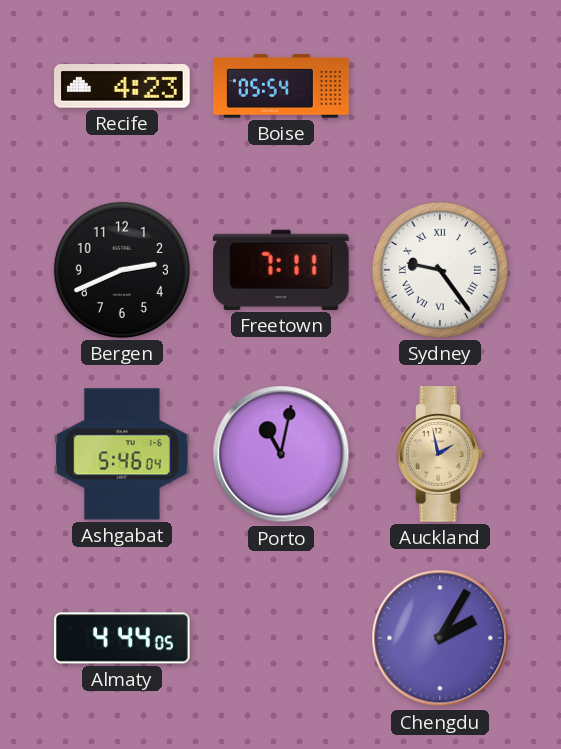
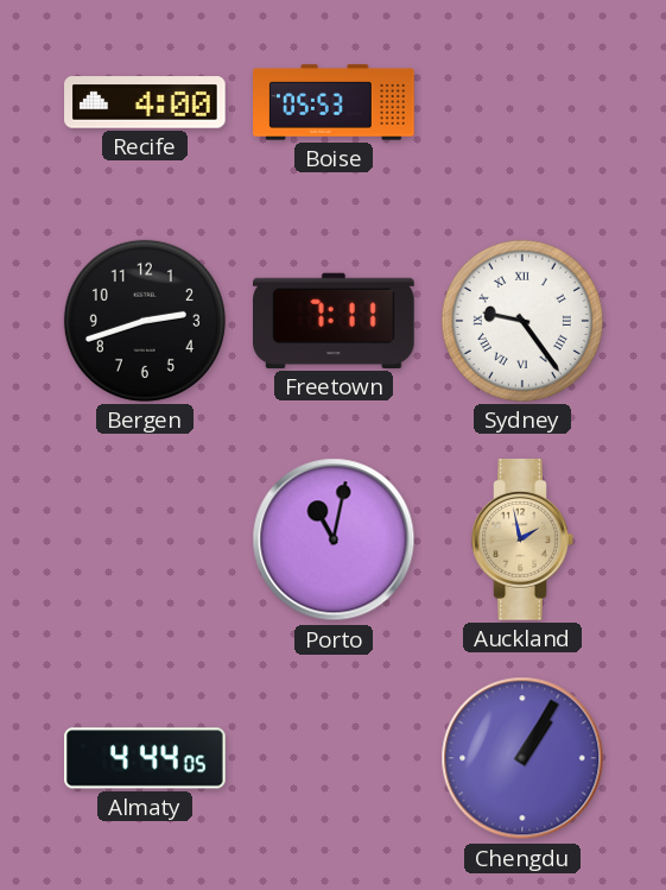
Recife: 4:23 -> 4:00 (145, 102)
Boise: 05:54 -> 05:53 (334, 102)
Bergen: 2:41 -> 2:42 (145, 321)
Ashgabat: 5:46 -> none (122, 454)
Chengdu: 2:05 -> 1:05 (522, 758)
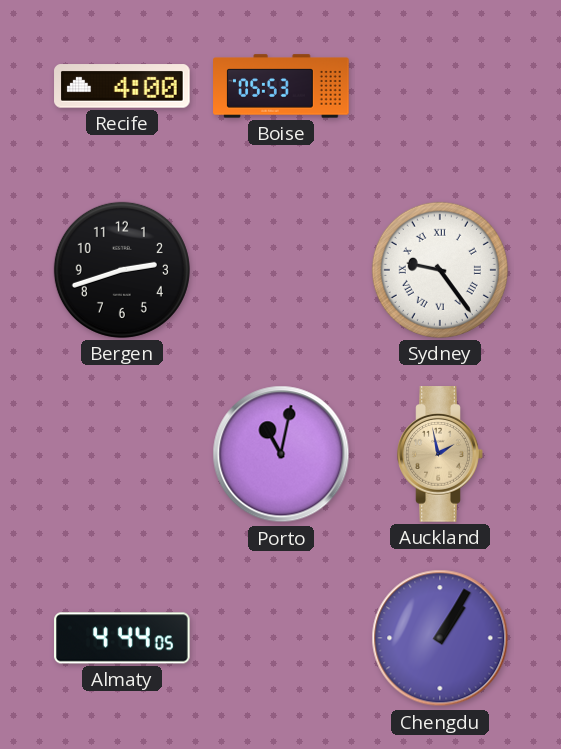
Freetown: 7:11 -> none (335, 321)
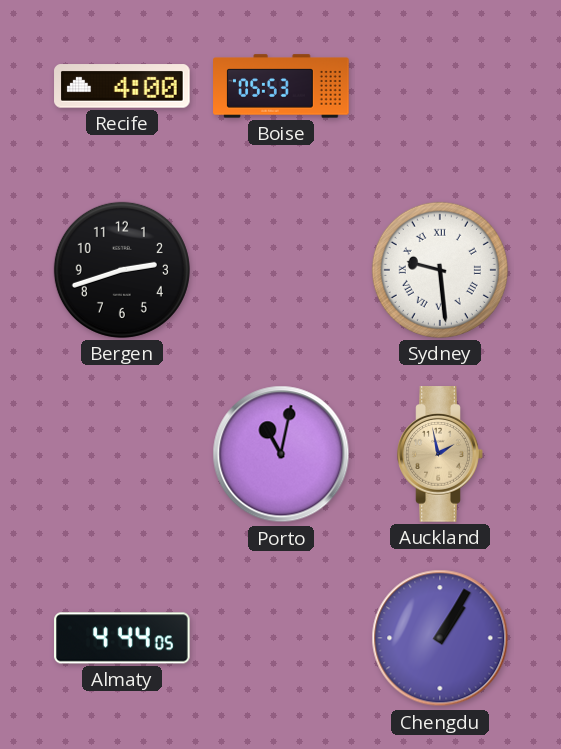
Sydney: 9:24 -> 9:29 (440, 270)
